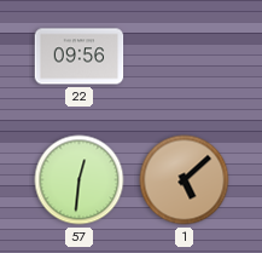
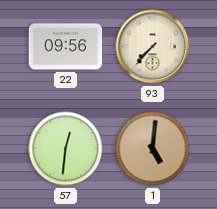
93: none -> 7:37 (153, 47)
1: 5:08 -> 5:01 (153, 149)
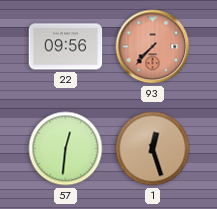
93 dial: cream -> salmon (153, 47)
1: 5:01 -> 12:27 (153, 149)
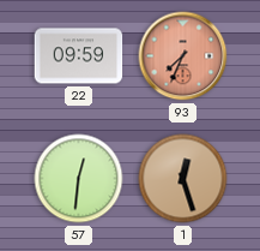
22: 09:56 -> 09:59 (79, 56)
93: 7:37 -> 7:34 (183, 56)
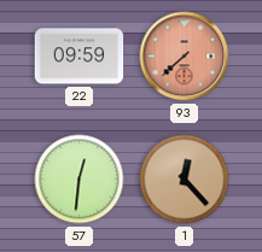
93: 7:34 -> 7:38 (185, 57)
1: 12:27 -> 12:23 (185, 180)
